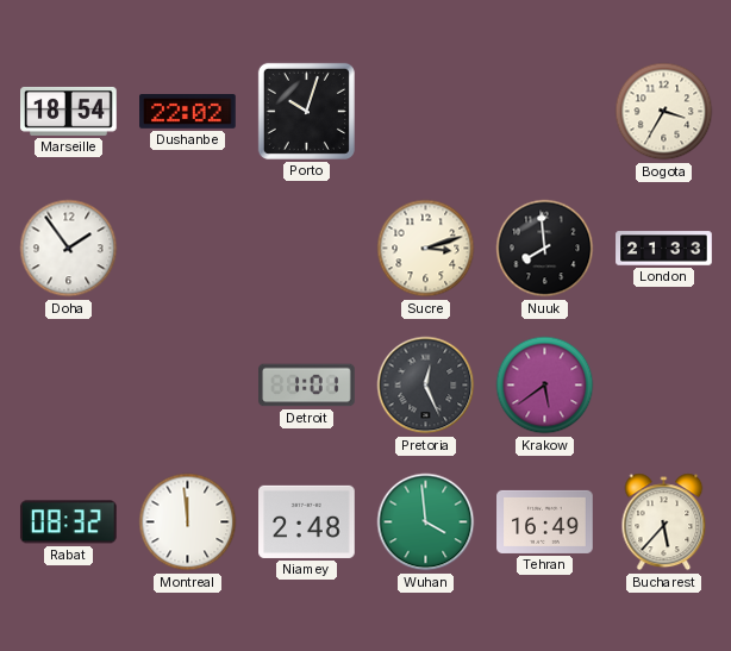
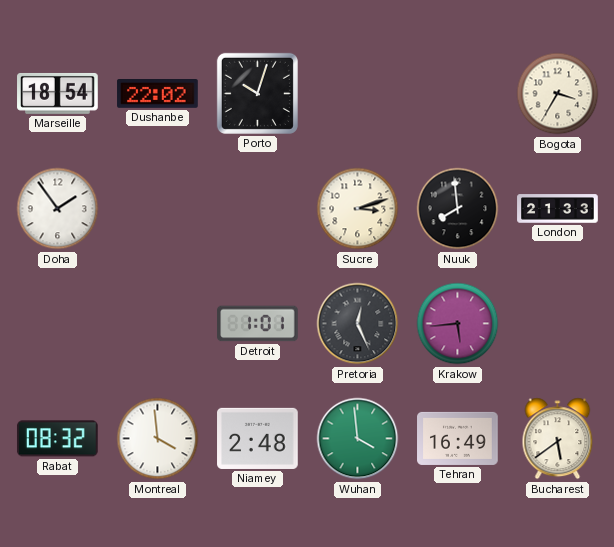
Krakow: 5:39 -> 5:44 (458, 324)
Montreal: 11:59 -> 3:59 (158, 439)
Bucharest: 5:37 -> 5:39 (558, 439)
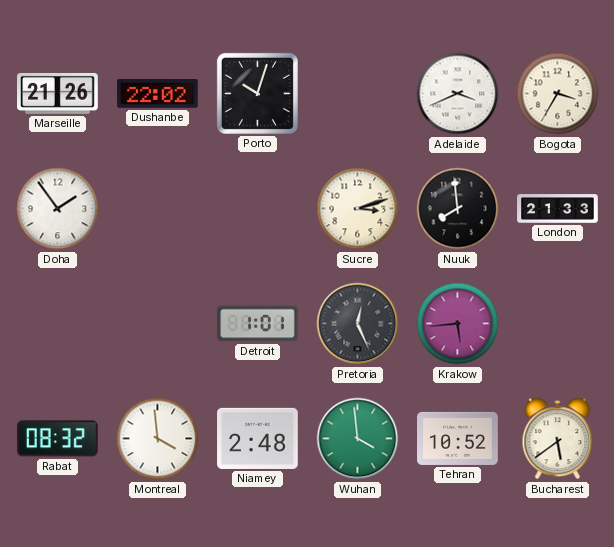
Marseille: 18:54 -> 21:26 (58, 93)
Adelaide: none -> 3:41 (458, 94)
Tehran: 16:49 -> 10:52 (458, 438)
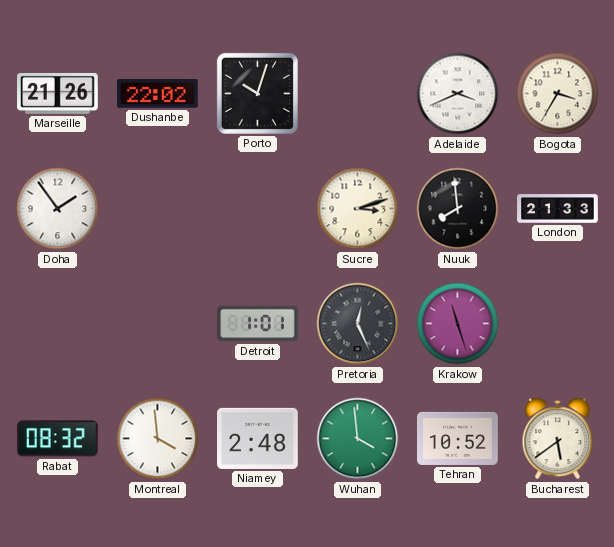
Krakow: 5:44 -> 11:27 (458, 324)
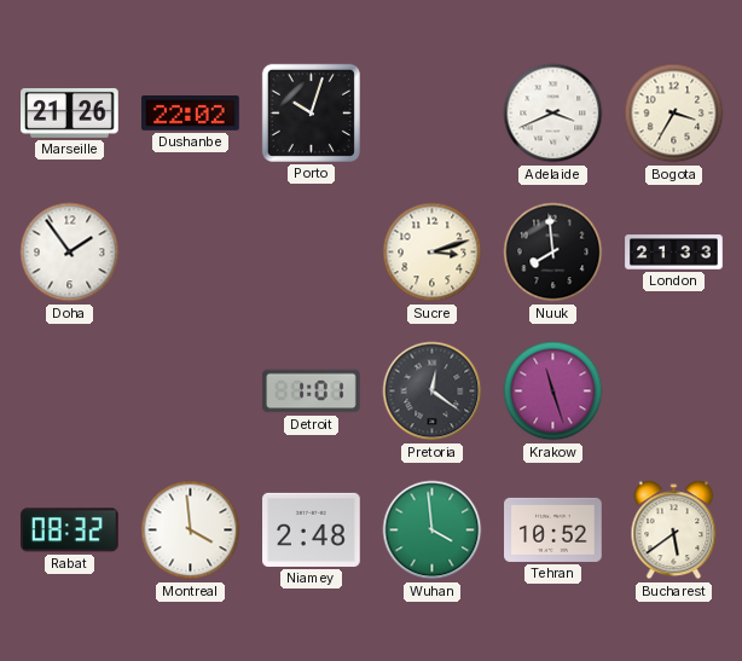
Pretoria: 12:26 -> 12:21 (433, 392)
